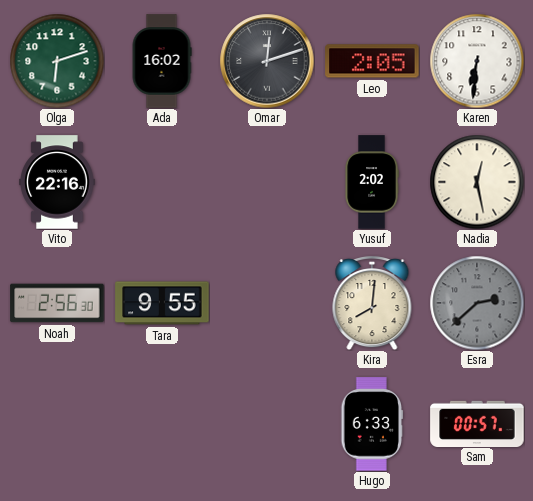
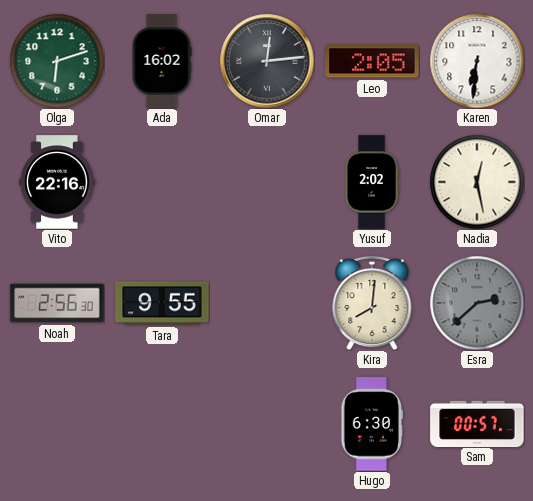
Omar: 12:12 -> 12:14 (267, 61)
Hugo: 6:33 -> 6:30 (372, 424)
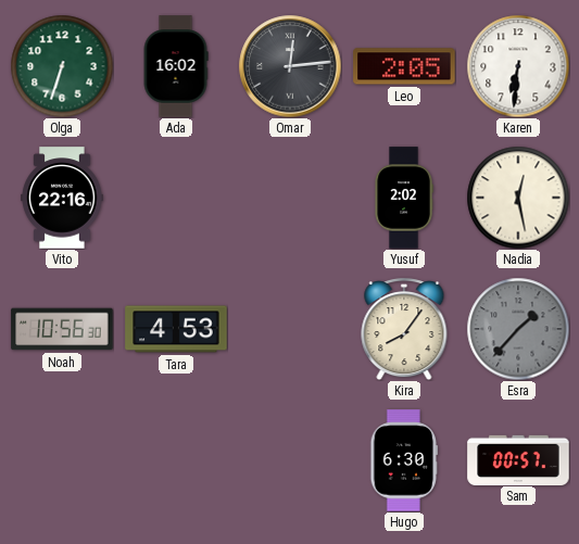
Olga: 6:12 -> 6:33 (62, 66)
Noah: 2:56 -> 10:56 (62, 329)
Tara: 9:55 -> 4:53 (176, 329)
Kira: 8:01 -> 8:06 (404, 329)
Esra: 2:38 -> 1:37 (518, 329)
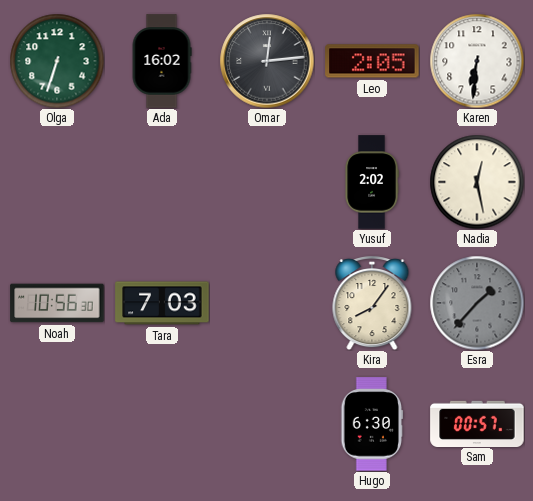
Vito: 22:16 -> none (62, 198)
Tara: 4:53 -> 7:03 (162, 303)
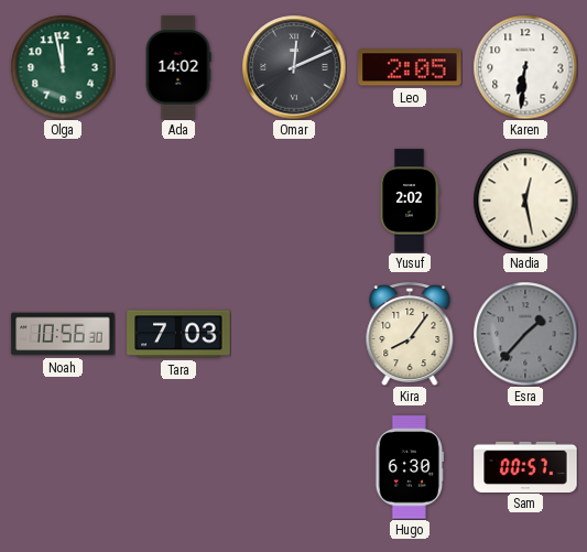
Olga: 6:33 -> 11:58 (63, 67)
Ada: 16:02 -> 14:02 (178, 67)
Omar: 12:14 -> 12:11 (294, 67)
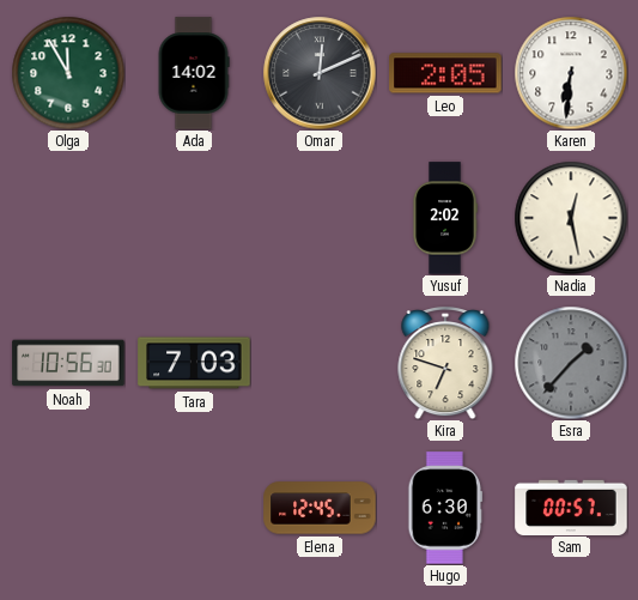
Olga: 11:58 -> 11:55 (68, 73)
Kira: 8:06 -> 6:48 (445, 363)
Elena: none -> 12:45 (320, 508)
